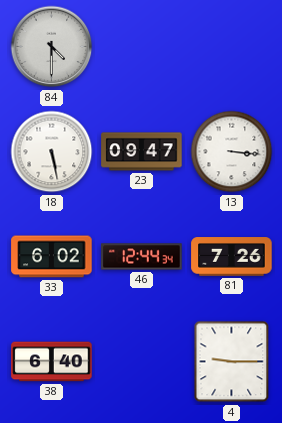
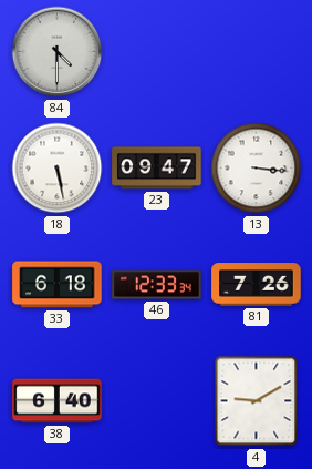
33: 6:02 -> 6:18 (58, 285)
46: 12:44 -> 12:33 (157, 285)
4: 9:15 -> 9:10 (257, 401)
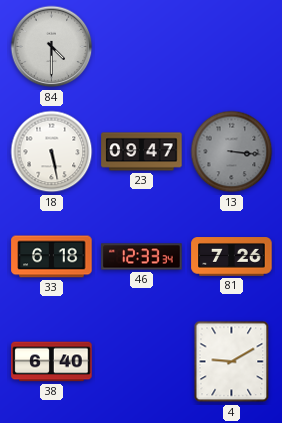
13 dial: white -> grey (232, 152)
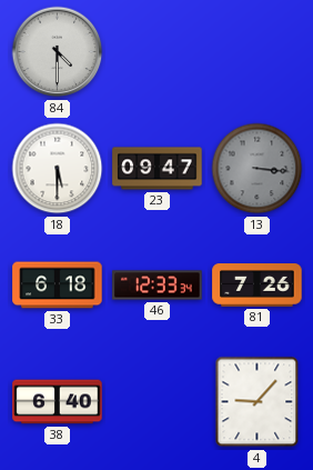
18: 5:28 -> 5:30 (58, 169)
4: 9:10 -> 9:07 (258, 402)
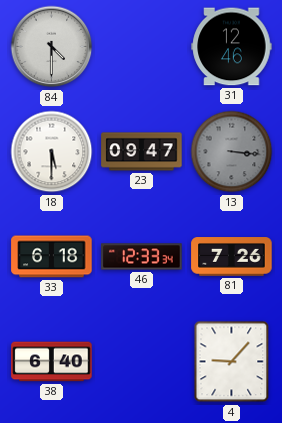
31: none -> 12:46 (232, 47)
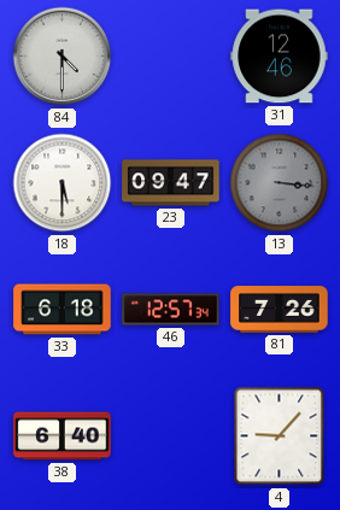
46: 12:33 -> 12:57 (171, 310)
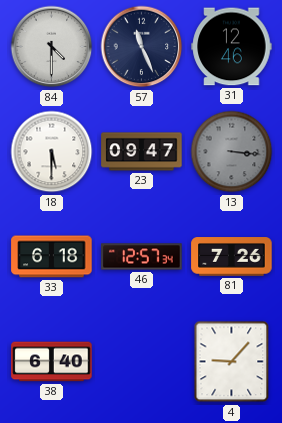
57: none -> 11:26 (142, 47)
